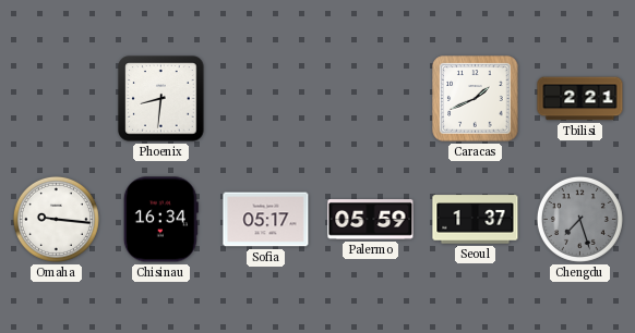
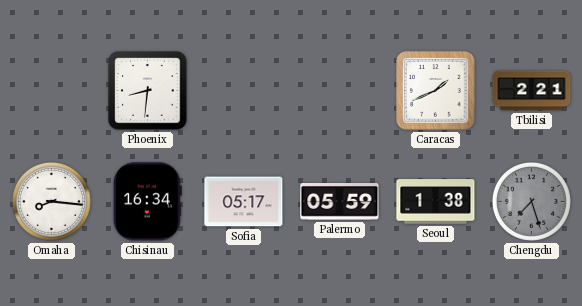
Omaha: 9:16 -> 8:16 (51, 201)
Seoul: 1:37 -> 1:38 (436, 202)
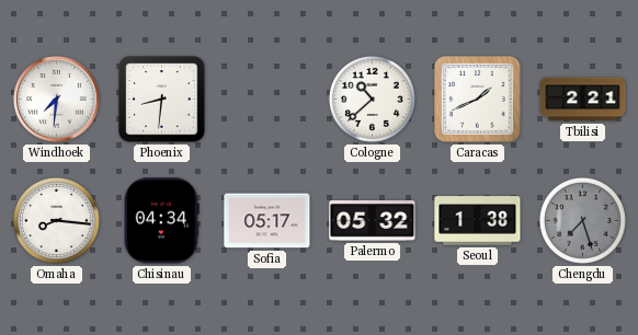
Windhoek: none -> 7:31 (57, 100)
Cologne: none -> 10:38 (372, 99)
Chisinau: 16:34 -> 04:34 (161, 221)
Palermo: 05:59 -> 05:32 (373, 221)
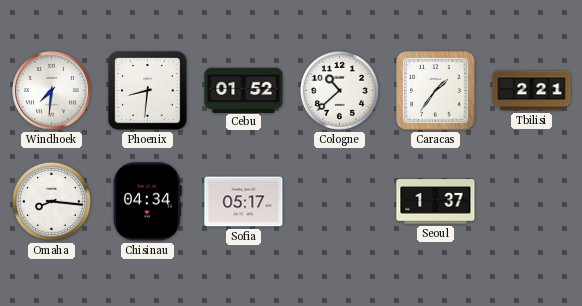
Cebu: none -> 01:52 (244, 90)
Caracas: 1:41 -> 1:36 (436, 91)
Palermo: 05:32 -> none (373, 221)
Seoul: 1:38 -> 1:37 (436, 202)
Chengdu: 7:27 -> none (582, 220)
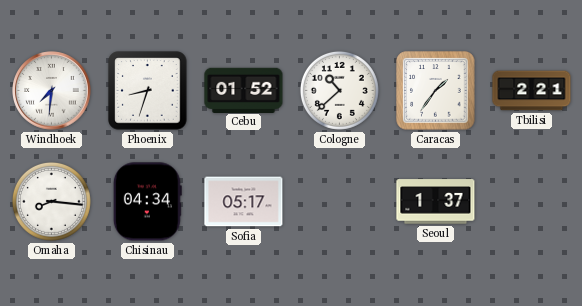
Phoenix: 8:31 -> 8:33 (148, 91)
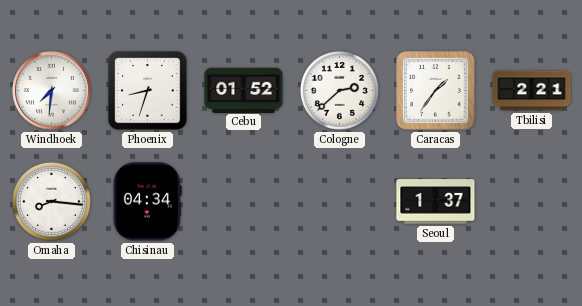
Cologne: 10:38 -> 2:38 (339, 90)
Sofia: 05:17 -> none (244, 202)
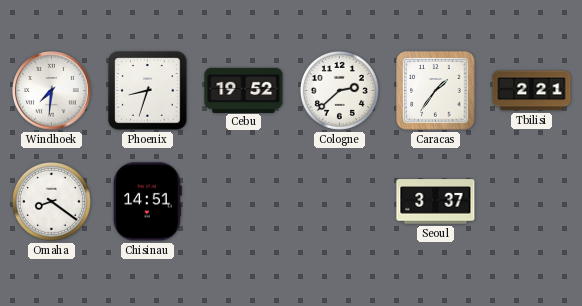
Cebu: 01:52 -> 19:52 (244, 90)
Omaha: 8:16 -> 8:21 (51, 201)
Chisinau: 04:34 -> 14:51 (147, 202)
Seoul: 1:37 -> 3:37 (436, 202)
